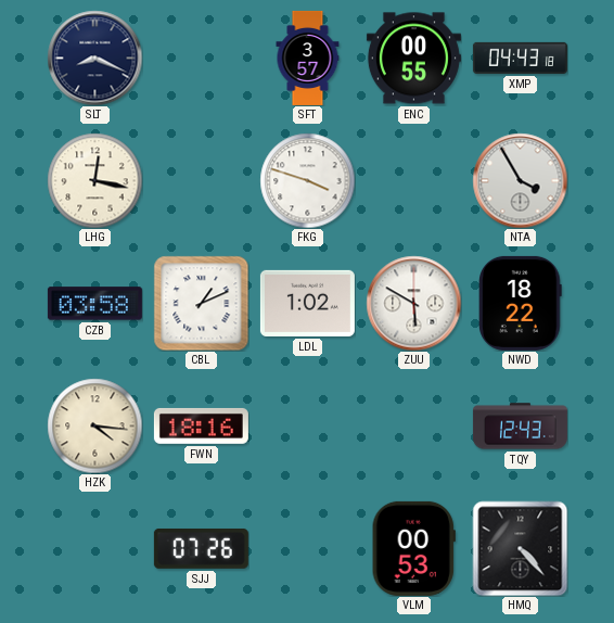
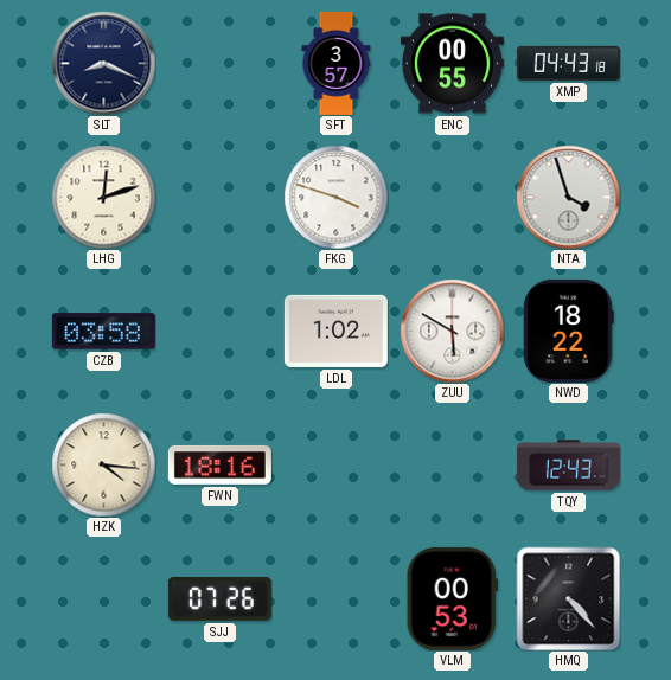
LHG: 12:17 -> 12:12 (103, 197)
NTA: 3:55 -> 3:57 (568, 197)
CBL: 1:11 -> none (201, 303)
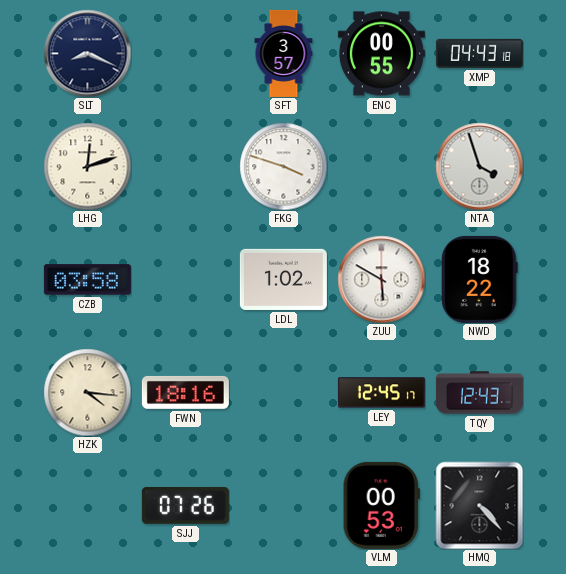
LEY: none -> 12:45 (381, 393)
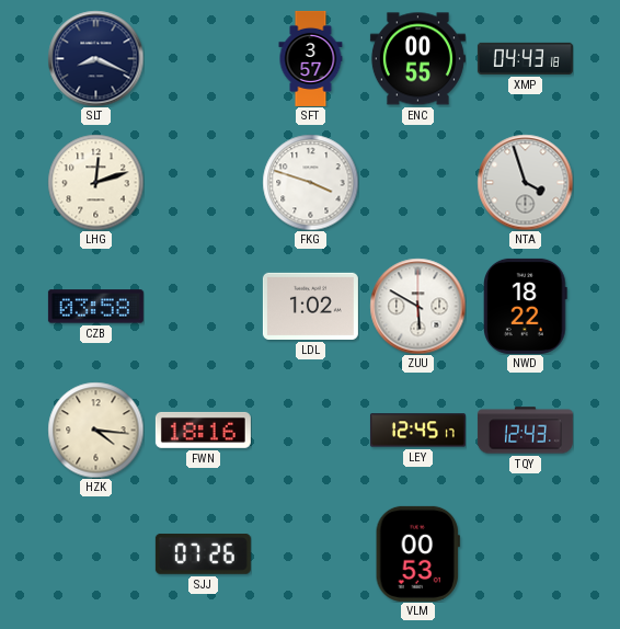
HMQ: 4:23 -> none (479, 505)
